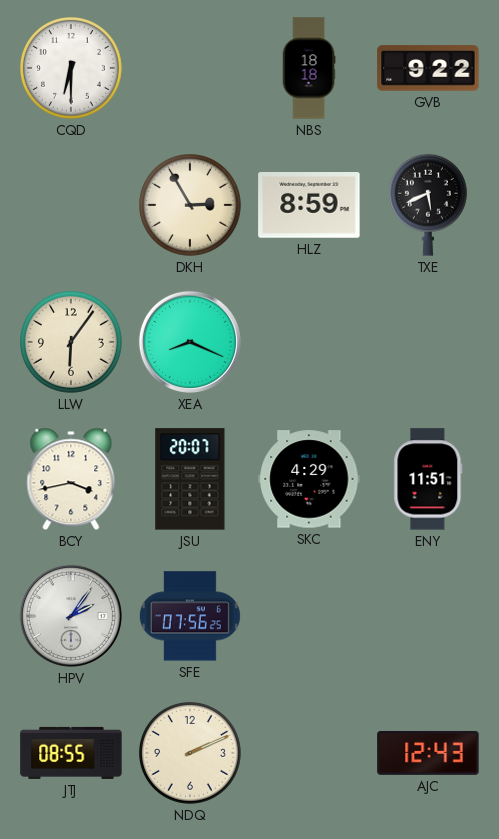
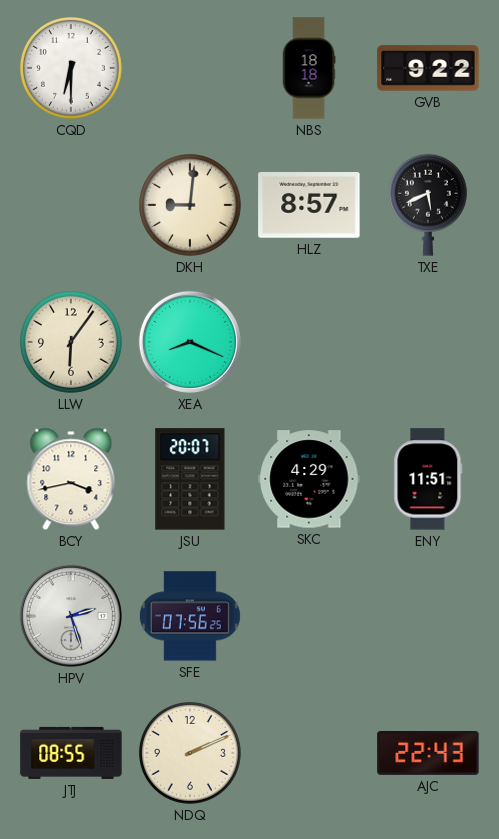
DKH: 2:55 -> 9:01 (191, 206)
HLZ: 8:59 -> 8:57 (309, 205)
HPV: 2:06 -> 2:27 (71, 616)
AJC: 12:43 -> 22:43 (428, 753)
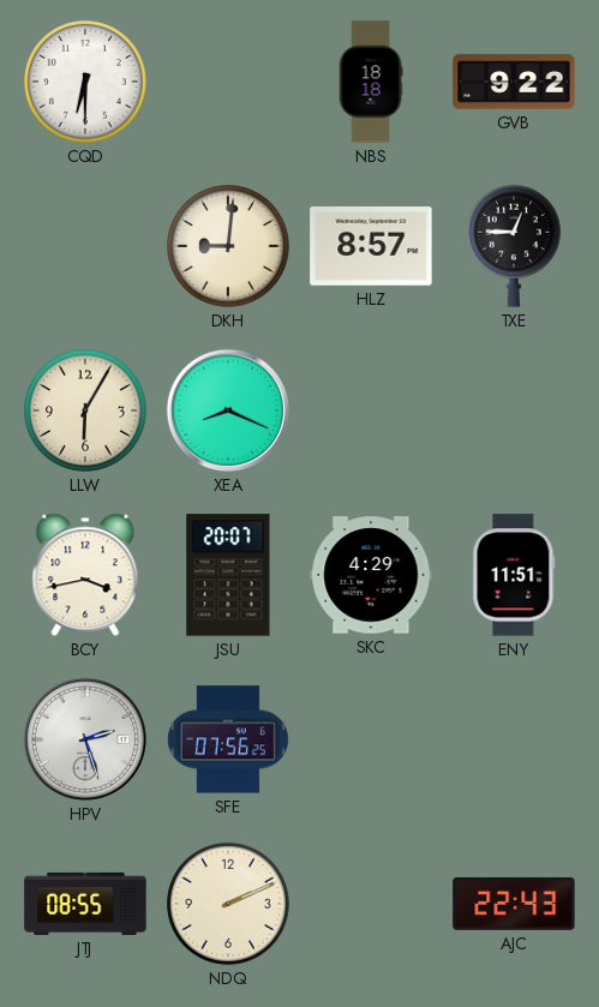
TXE: 5:41 -> 12:45 (514, 246)
LLW: 6:06 -> 6:05 (86, 412)
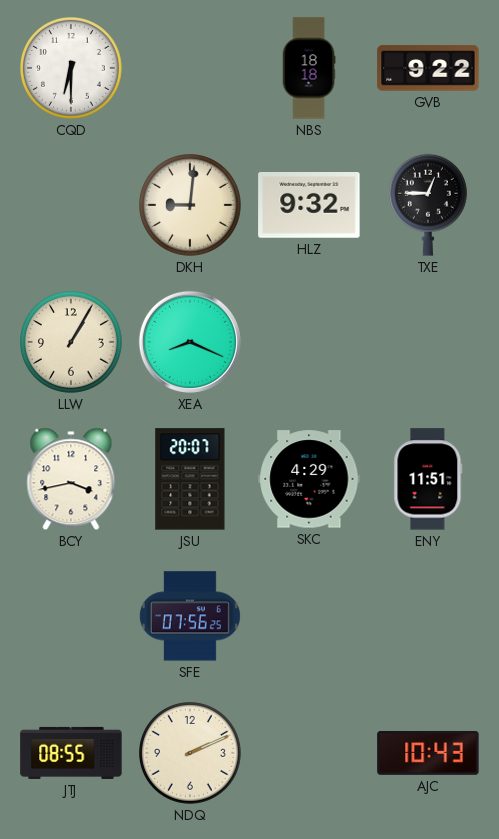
HLZ: 8:57 -> 9:32 (309, 205)
LLW: 6:05 -> 1:05 (72, 343)
HPV: 2:27 -> none (85, 739)
AJC: 22:43 -> 10:43 (428, 753)
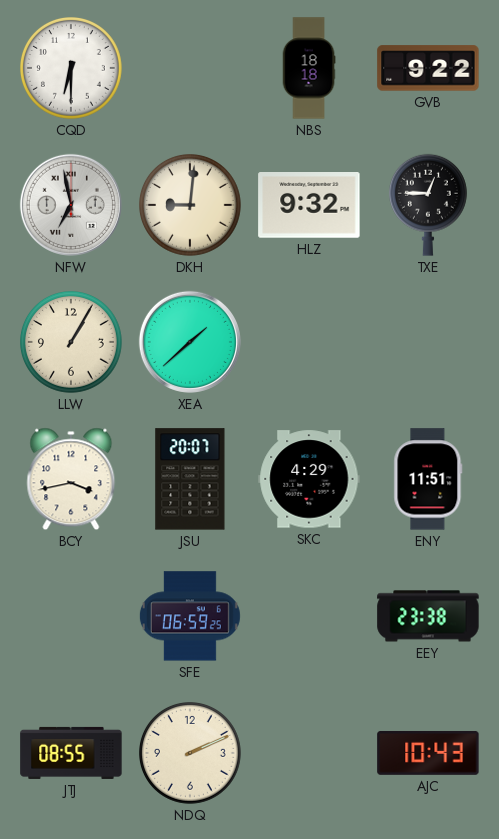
NFW: none -> 6:58 (71, 205)
XEA: 8:19 -> 1:38 (190, 342)
SFE: 07:56 -> 06:59 (190, 616)
EEY: none -> 23:38 (428, 616)
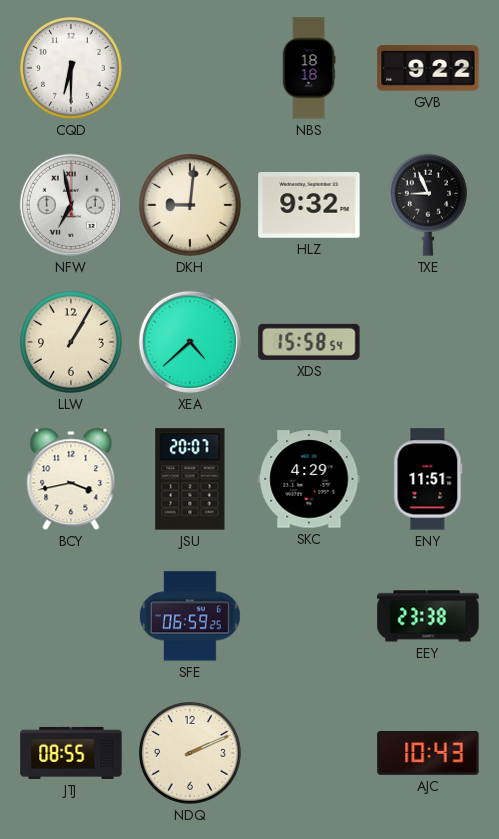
TXE: 12:45 -> 8:56 (428, 205)
XEA: 1:38 -> 4:38 (190, 342)
XDS: none -> 15:58 (309, 342)
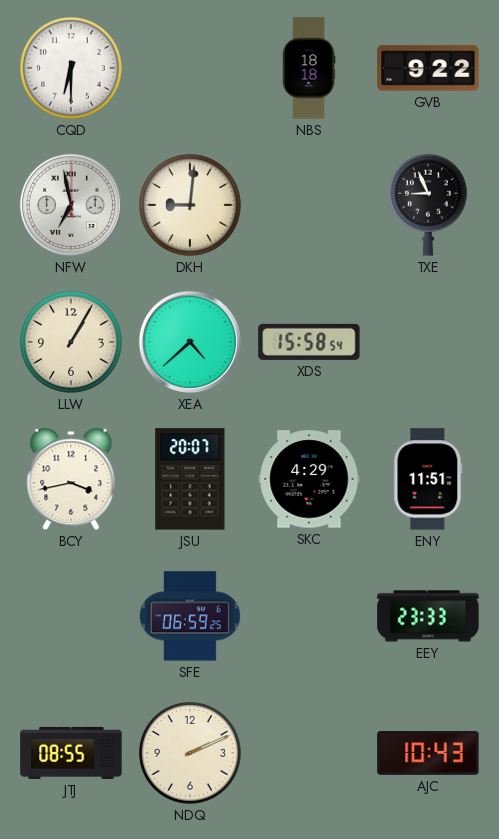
HLZ: 9:32 -> none (309, 205)
EEY: 23:38 -> 23:33 (428, 616)
